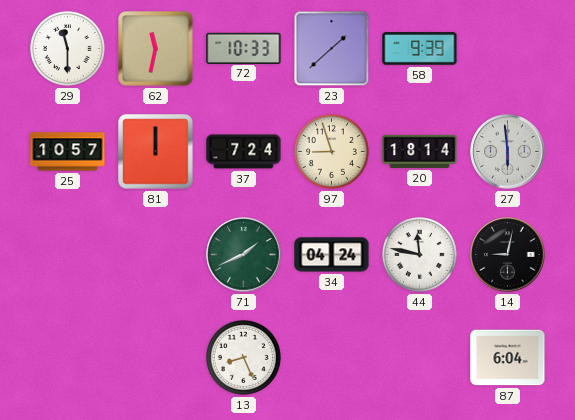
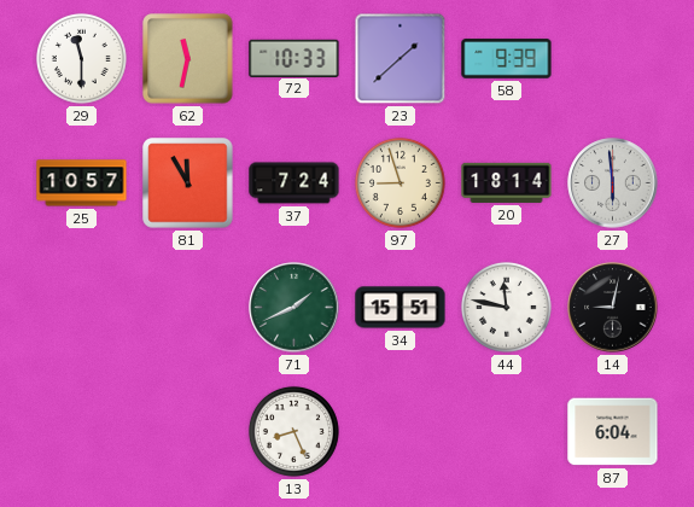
81: 12:00 -> 11:55 (188, 183)
34: 04:24 -> 15:51 (401, 308)
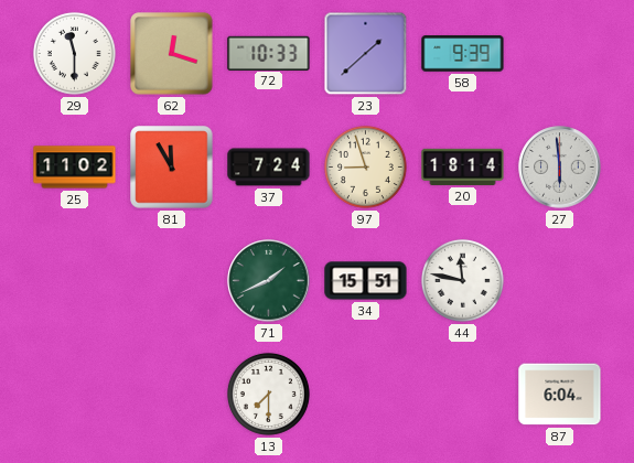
62: 11:32 -> 12:18 (172, 54)
25: 10:57 -> 11:02 (75, 168)
14: 9:02 -> none (613, 308)
13: 8:26 -> 7:30 (268, 394)
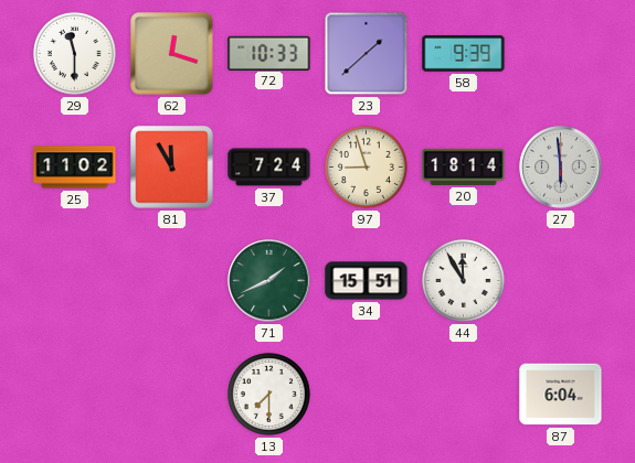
44: 11:47 -> 11:55 (463, 280)
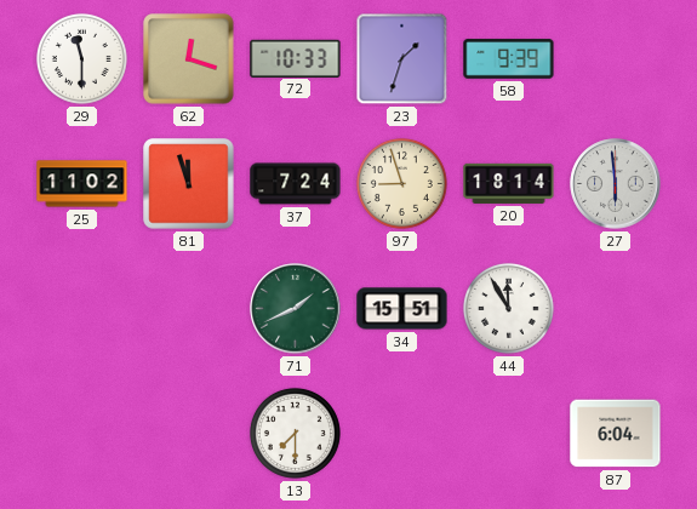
23: 1:38 -> 1:33 (402, 59)
81: 11:55 -> 11:57 (189, 184)
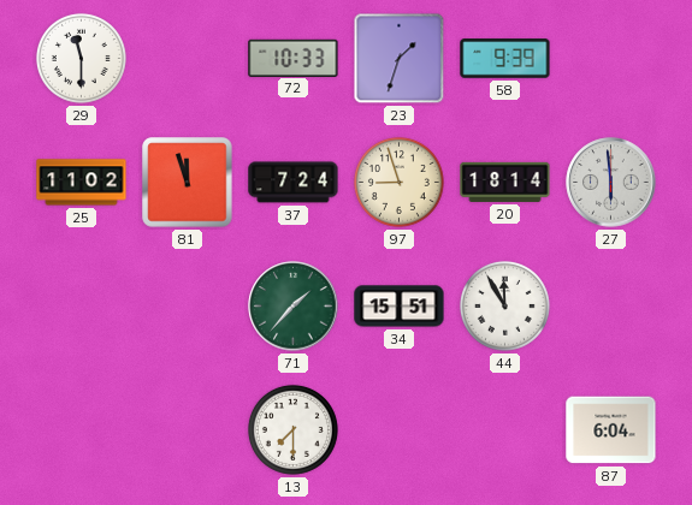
62: 12:18 -> none (189, 59)
71: 1:41 -> 1:37 (294, 307)
